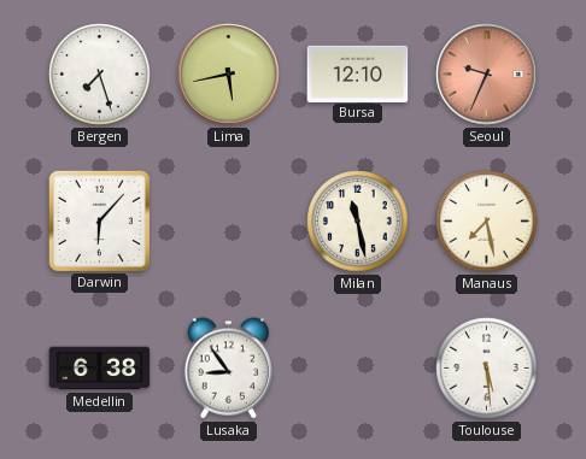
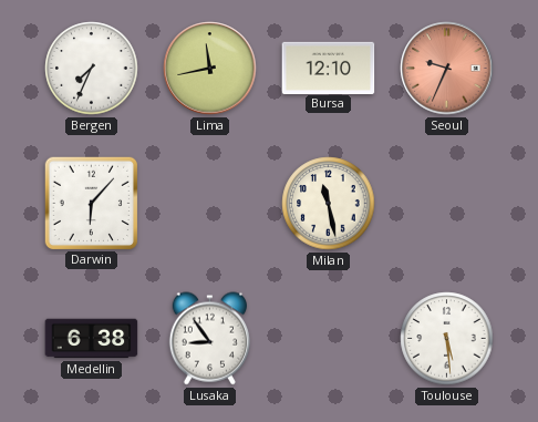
Bergen: 7:27 -> 7:34 (92, 69)
Lima: 5:43 -> 11:43 (210, 69)
Manaus: 7:28 -> none (487, 222)
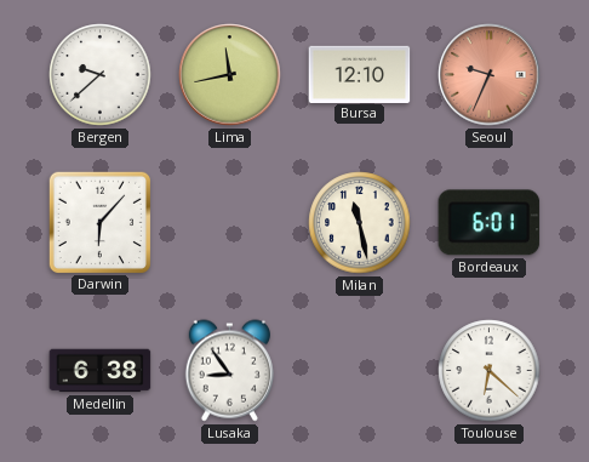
Bergen: 7:34 -> 9:38 (101, 75)
Bordeaux: none -> 6:01 (490, 223)
Toulouse: 5:29 -> 6:22 (490, 371)
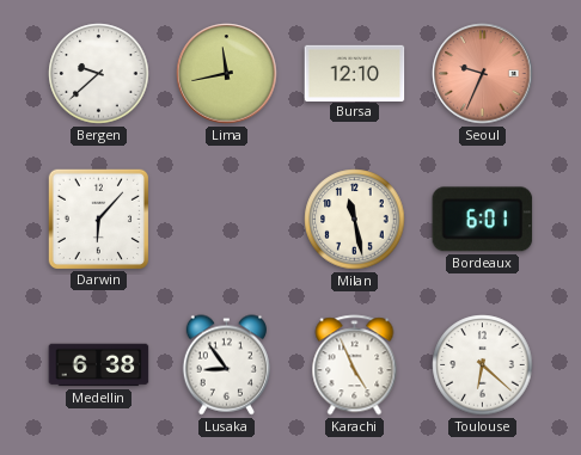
Karachi: none -> 4:56 (355, 365)
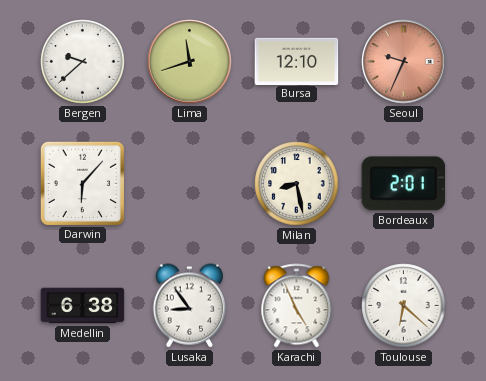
Lima: 11:43 -> 11:42 (190, 62)
Milan: 11:28 -> 8:28 (297, 184)
Bordeaux: 6:01 -> 2:01 (404, 184)
